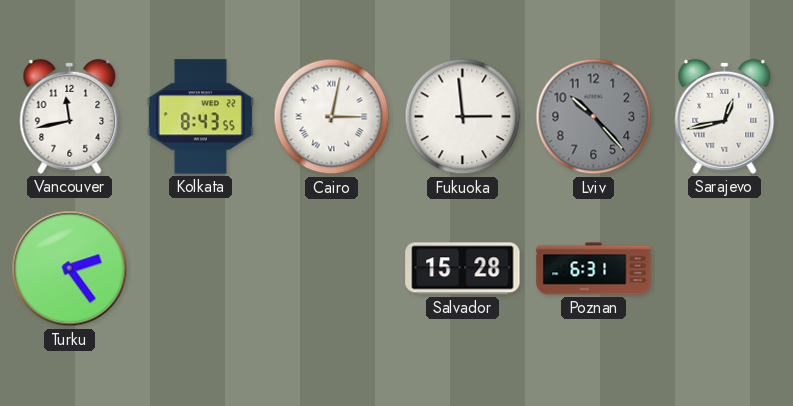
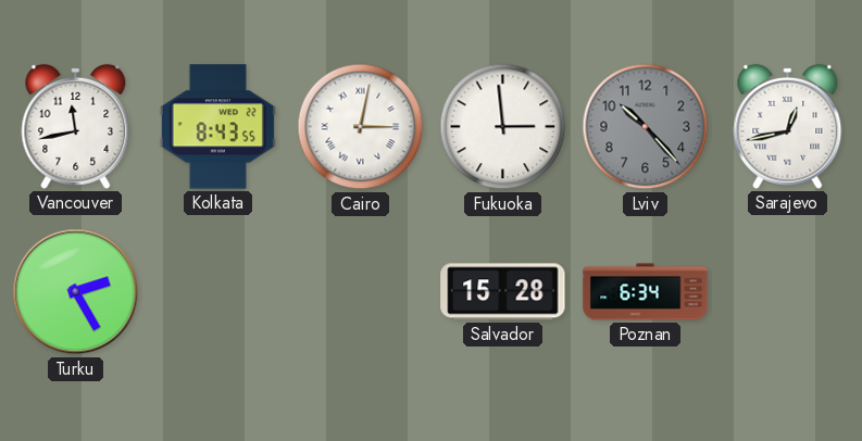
Turku: 2:24 -> 2:25 (76, 292)
Poznan: 6:31 -> 6:34 (646, 292)
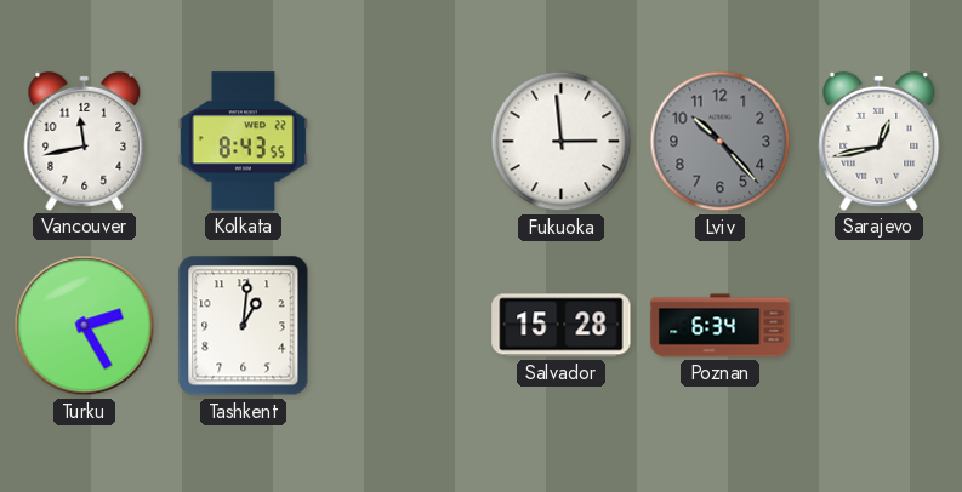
Cairo: 3:02 -> none (361, 127)
Tashkent: none -> 1:01 (244, 326)
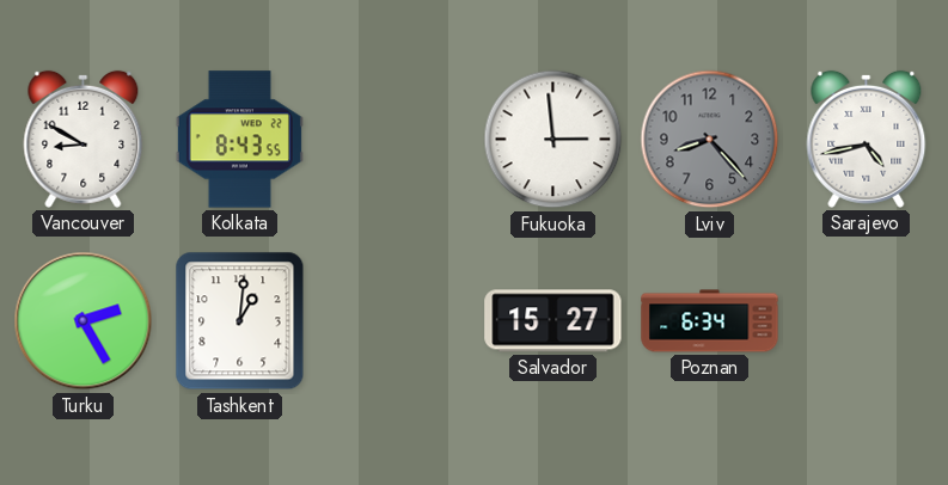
Vancouver: 11:43 -> 8:50 (84, 139)
Lviv: 10:23 -> 8:23 (710, 140)
Sarajevo: 12:43 -> 4:43 (867, 139)
Salvador: 15:28 -> 15:27 (553, 321)
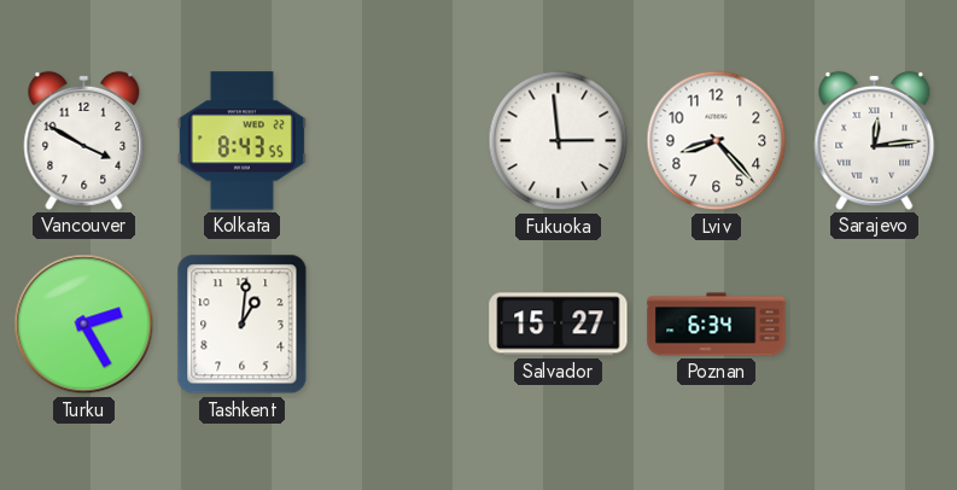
Vancouver: 8:50 -> 3:50 (84, 140)
Lviv dial: grey -> white (717, 141)
Sarajevo: 4:43 -> 12:14 (875, 140)
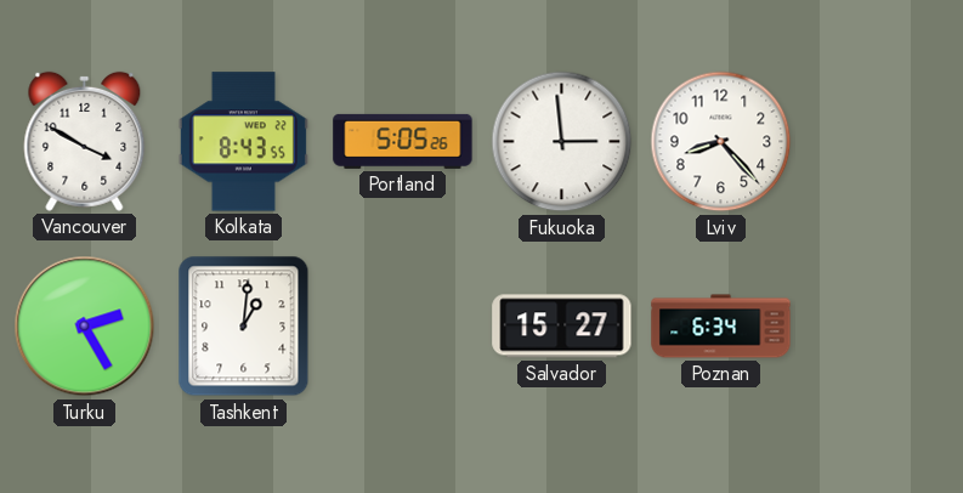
Portland: none -> 5:05 (403, 141)
Sarajevo: 12:14 -> none (875, 140)
